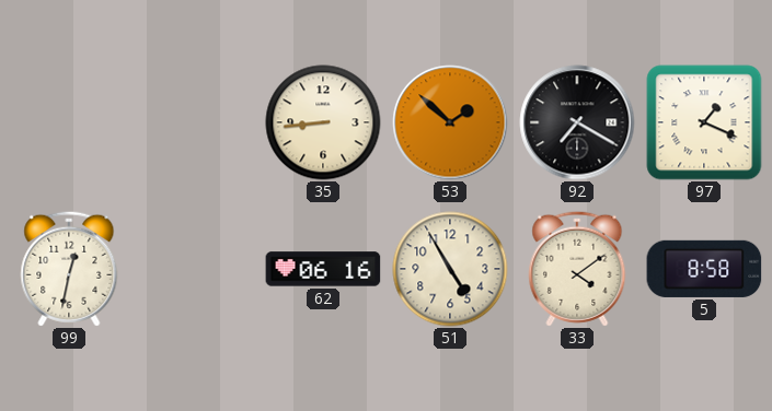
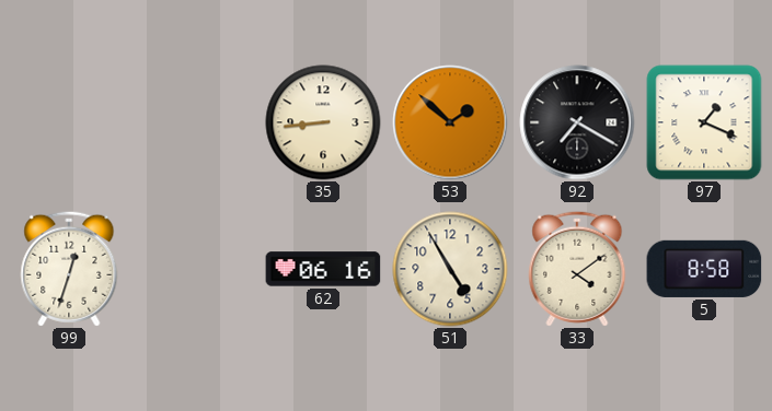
99: 12:32 -> 12:33 (69, 269)
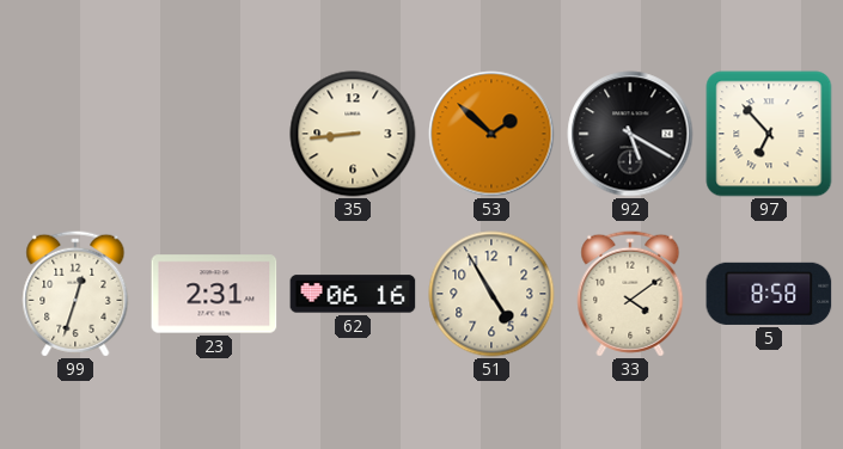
92: 7:20 -> 5:20 (630, 134)
97: 1:19 -> 6:53 (769, 134)
23: none -> 2:31 (214, 294)
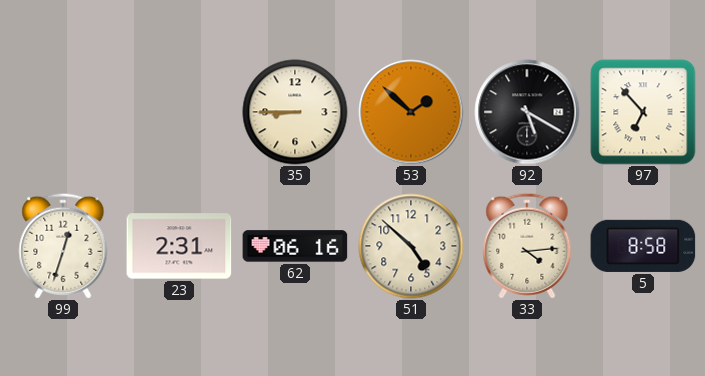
35: 8:44 -> 8:45 (295, 112)
51: 4:55 -> 4:52 (411, 246)
33: 4:09 -> 4:14 (527, 246)
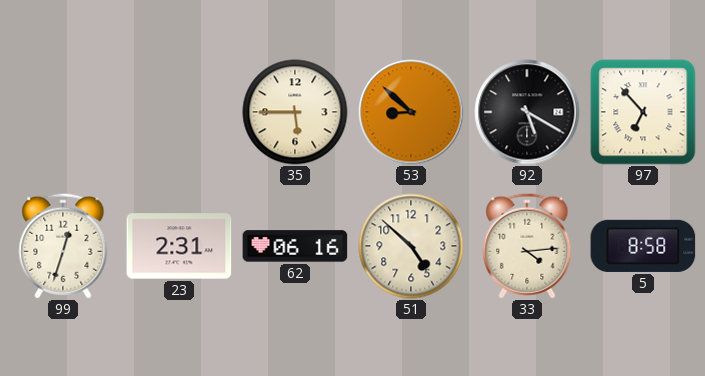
35: 8:45 -> 5:45 (295, 112)
53: 1:52 -> 8:52 (411, 112)
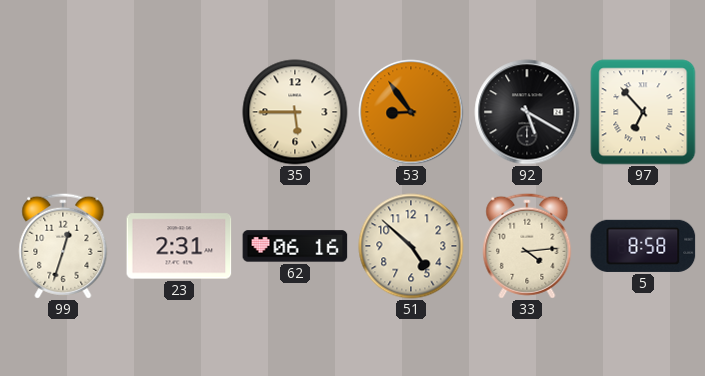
53: 8:52 -> 8:54 (411, 112)
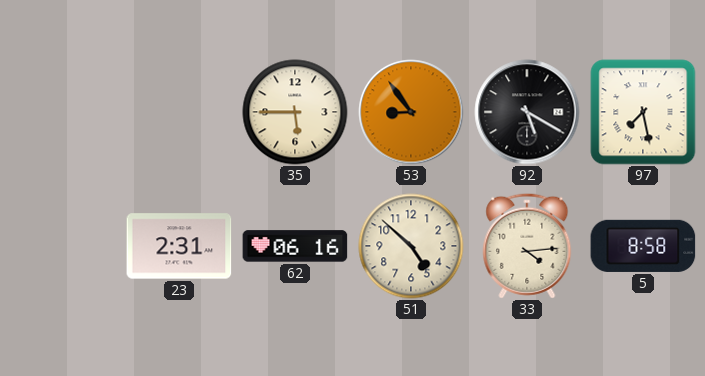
97: 6:53 -> 7:28 (643, 112)
99: 12:33 -> none (63, 246)
